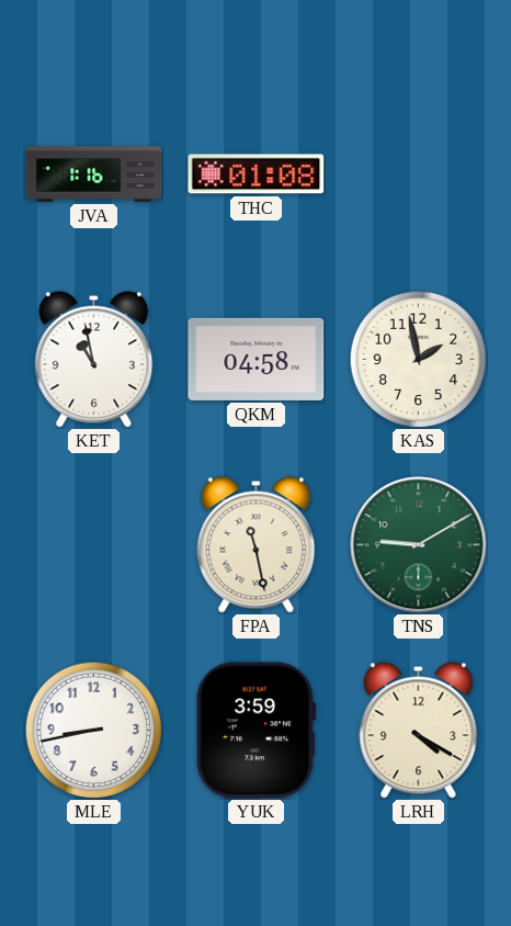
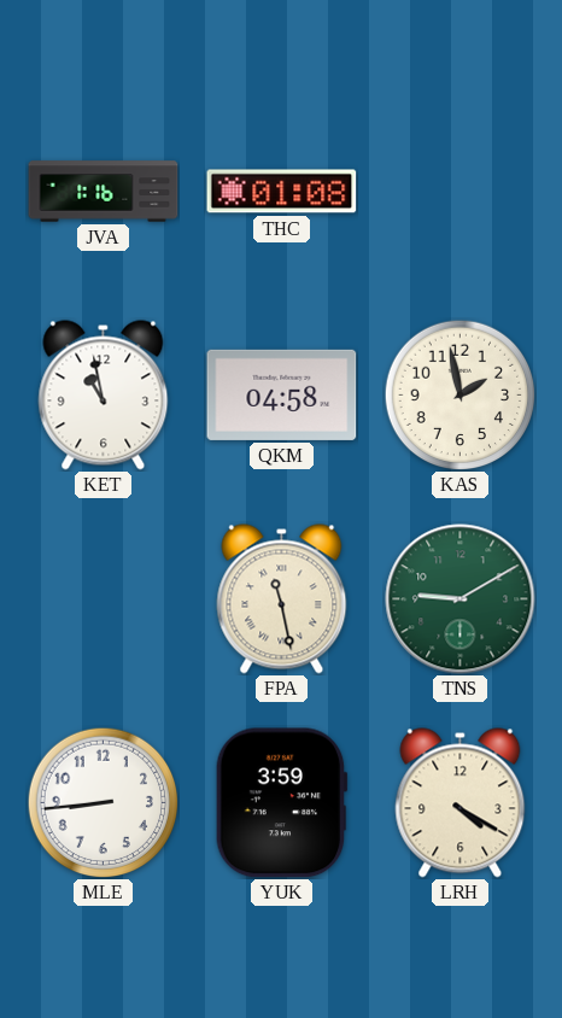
MLE: 8:43 -> 8:44 (103, 802)
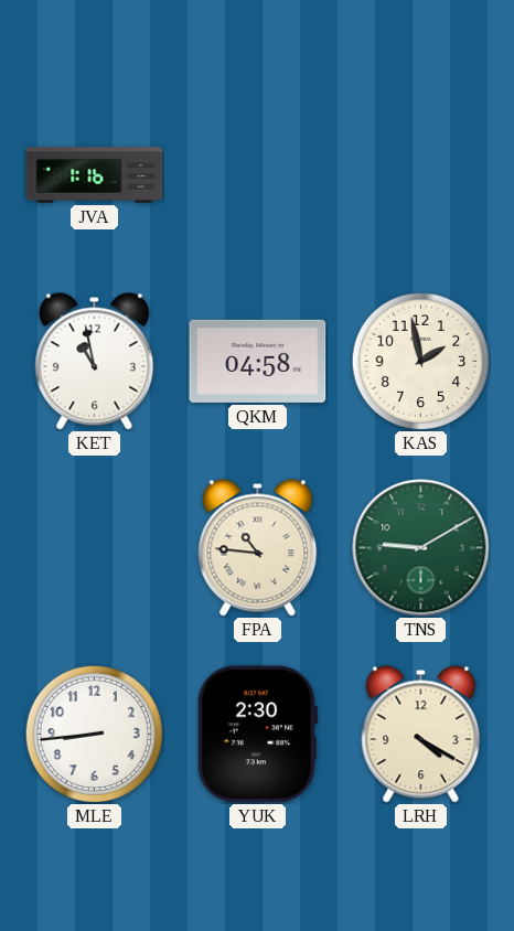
THC: 01:08 -> none (282, 192)
FPA: 11:28 -> 10:46 (258, 548)
YUK: 3:59 -> 2:30 (257, 735)
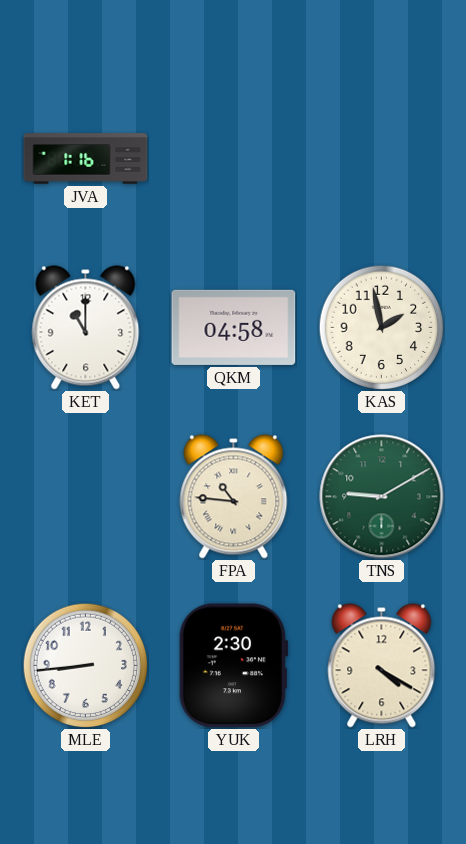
KET: 10:58 -> 11:00 (86, 328)
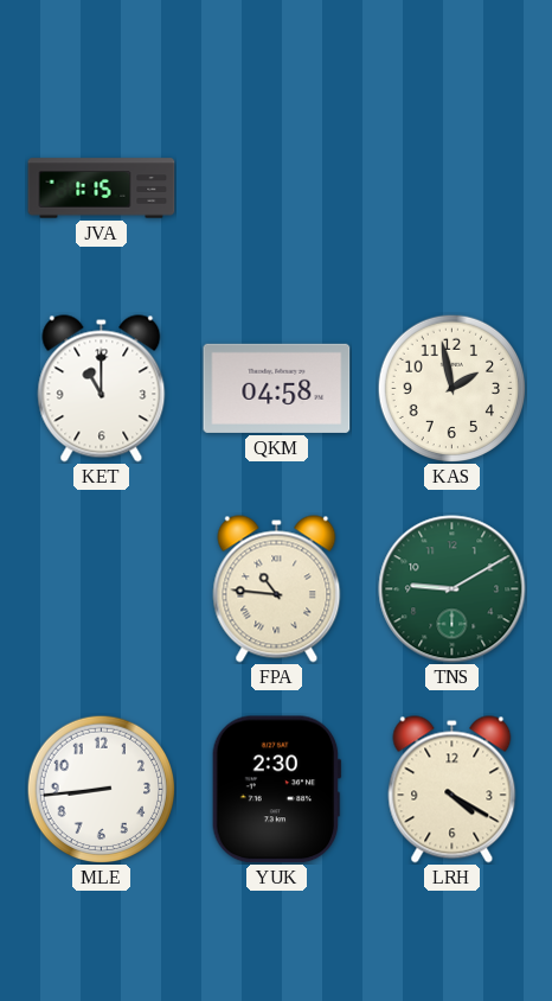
JVA: 1:16 -> 1:15 (102, 189)
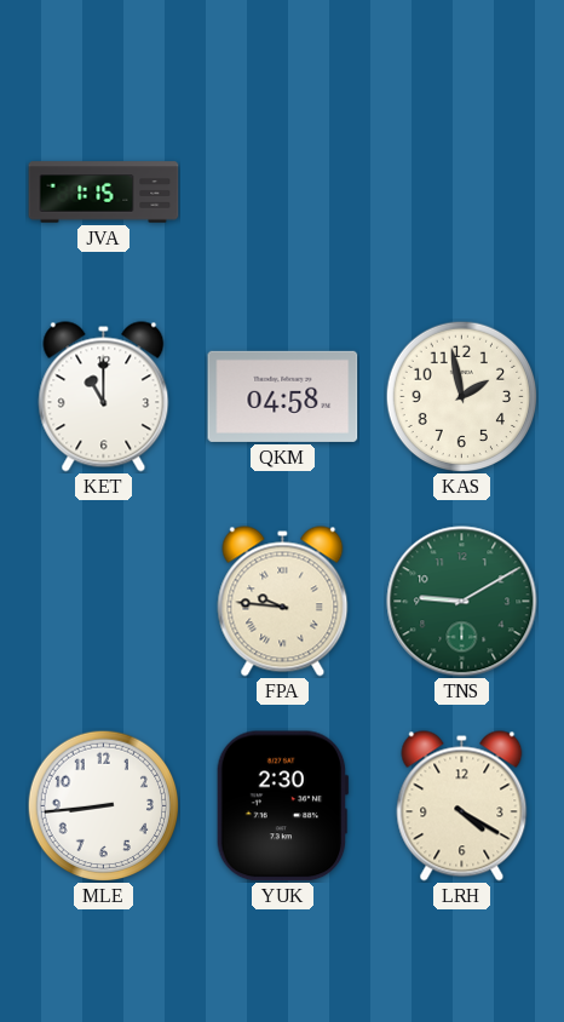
FPA: 10:46 -> 9:46 (283, 602)
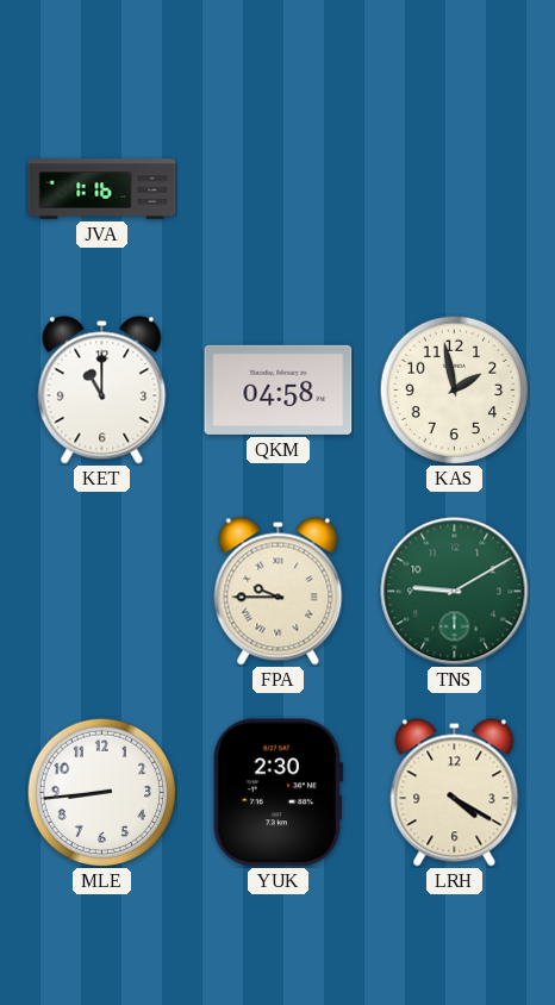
JVA: 1:15 -> 1:16 (102, 189)
FPA: 9:46 -> 9:45 (279, 592)
